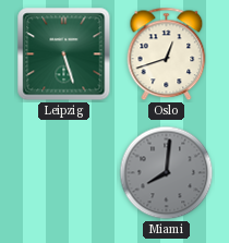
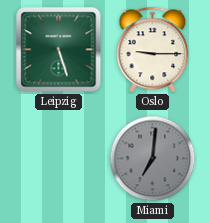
Oslo: 12:42 -> 9:15 (153, 50)
Miami: 8:01 -> 7:01 (153, 159)
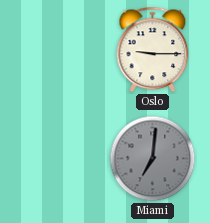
Leipzig: 5:27 -> none (59, 50)
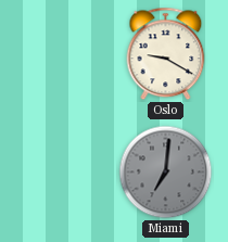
Oslo: 9:15 -> 9:20 (166, 54)
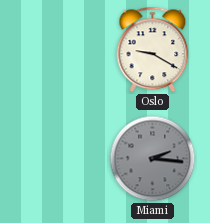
Miami: 7:01 -> 2:16 (153, 159)
